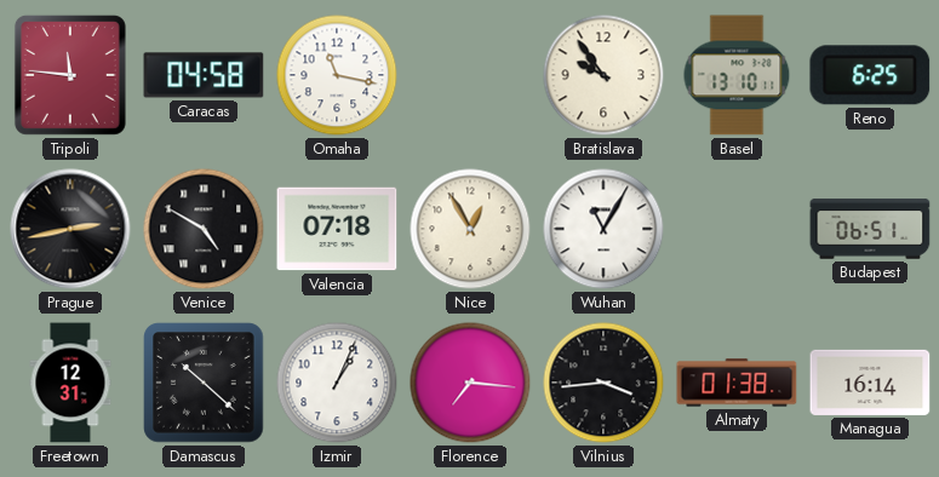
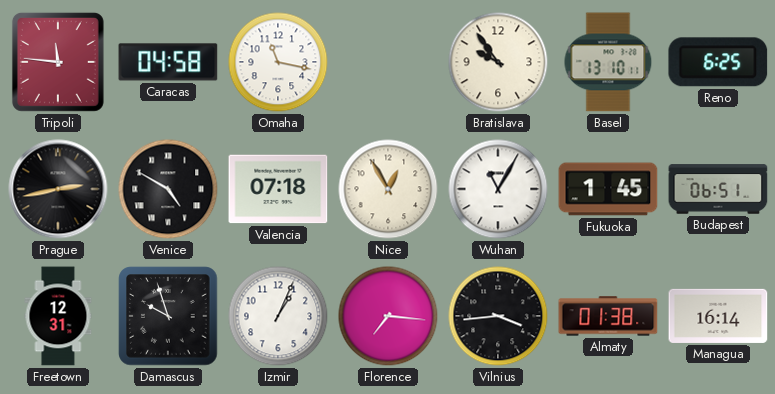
Fukuoka: none -> 1:45 (608, 189)
Damascus: 10:22 -> 9:57 (168, 316)
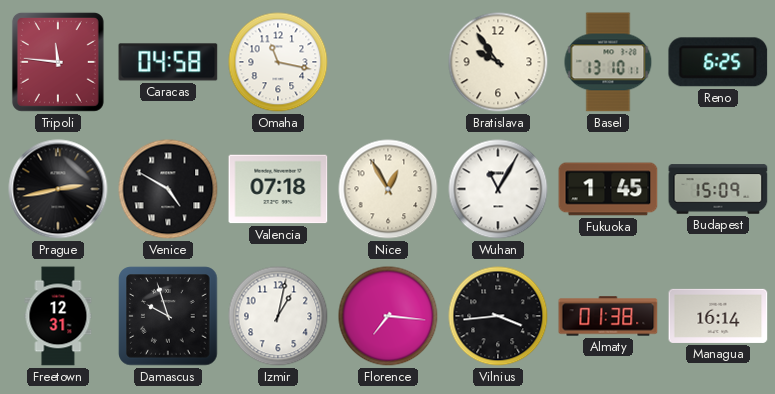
Budapest: 06:51 -> 15:09 (718, 189)
Izmir: 1:04 -> 1:02 (278, 316)
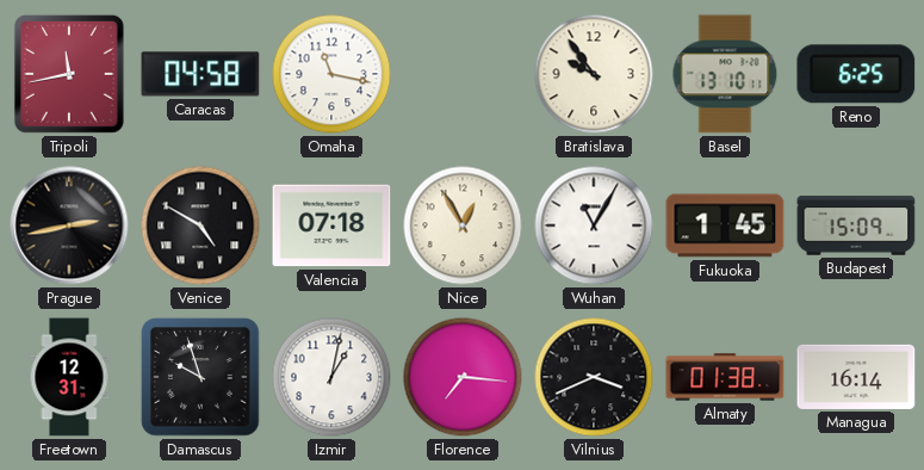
Tripoli: 11:46 -> 11:43 (69, 74)
Vilnius: 3:44 -> 3:41 (594, 377)
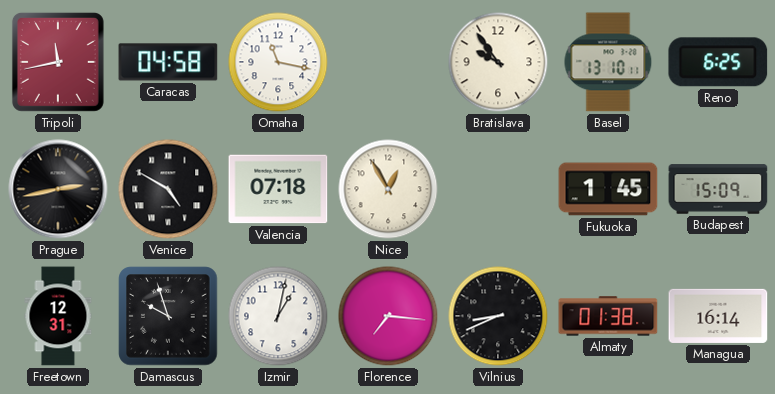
Wuhan: 11:05 -> none (594, 225)
Vilnius: 3:41 -> 8:41 (498, 316)
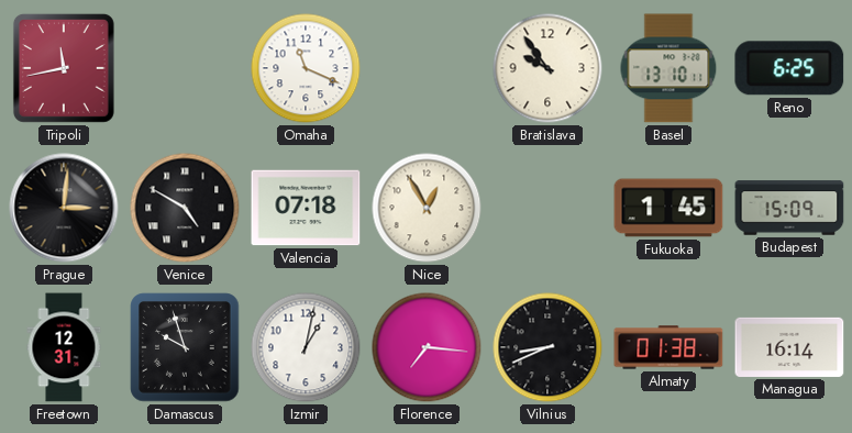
Caracas: 04:58 -> none (168, 62)
Omaha: 11:17 -> 11:19 (306, 68)
Prague: 2:43 -> 3:01 (64, 208)
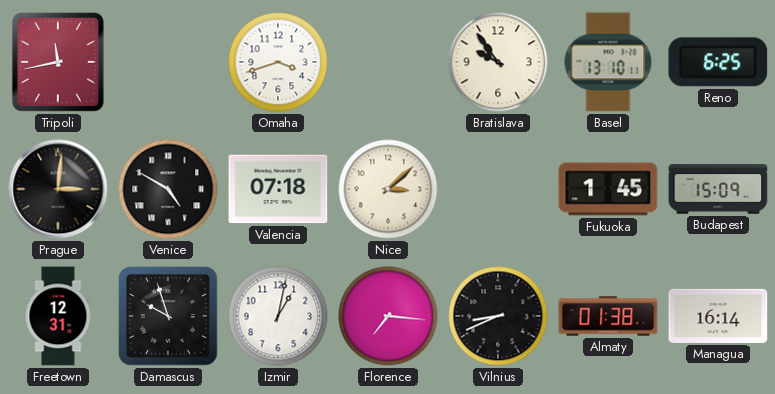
Omaha: 11:19 -> 3:42 (278, 62)
Nice: 12:55 -> 3:08 (388, 189)
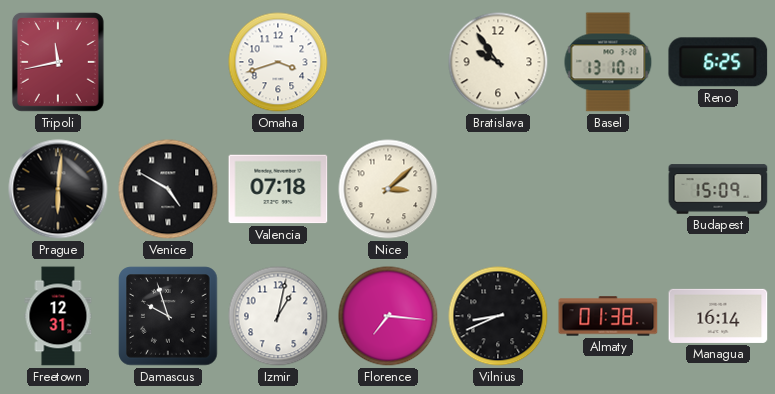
Prague: 3:01 -> 6:01 (58, 189)
Fukuoka: 1:45 -> none (608, 189)
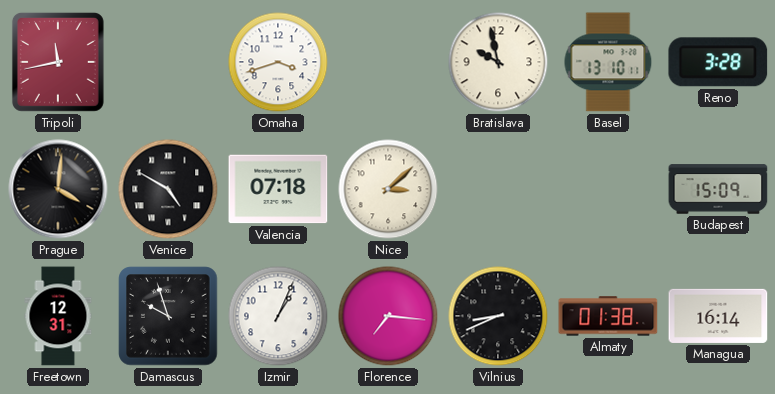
Bratislava: 9:54 -> 9:58 (498, 62)
Reno: 6:25 -> 3:28 (718, 62)
Prague: 6:01 -> 4:01 (58, 189)
Izmir: 1:02 -> 1:04 (278, 316)
